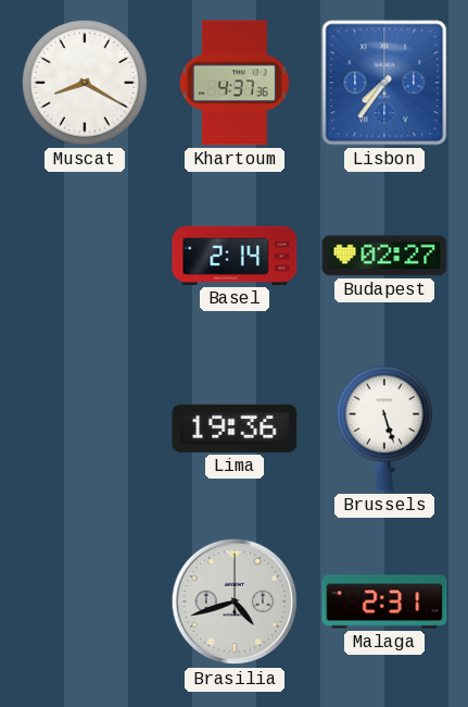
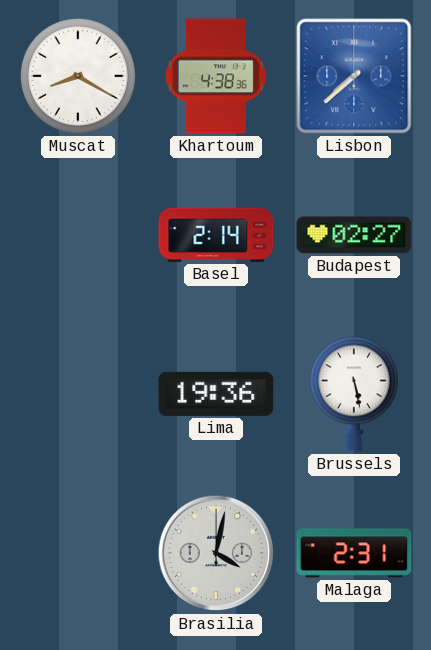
Khartoum: 4:37 -> 4:38 (216, 76)
Lisbon: 7:36 -> 7:38 (354, 76)
Brussels: 5:27 -> 5:28 (354, 394)
Brasilia: 4:42 -> 4:02 (216, 553)
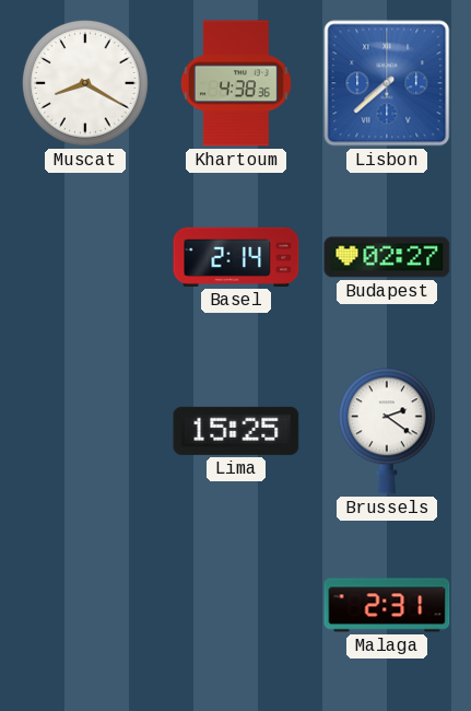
Lima: 19:36 -> 15:25 (236, 431)
Brussels: 5:28 -> 2:21 (387, 431)
Brasilia: 4:02 -> none (216, 553)
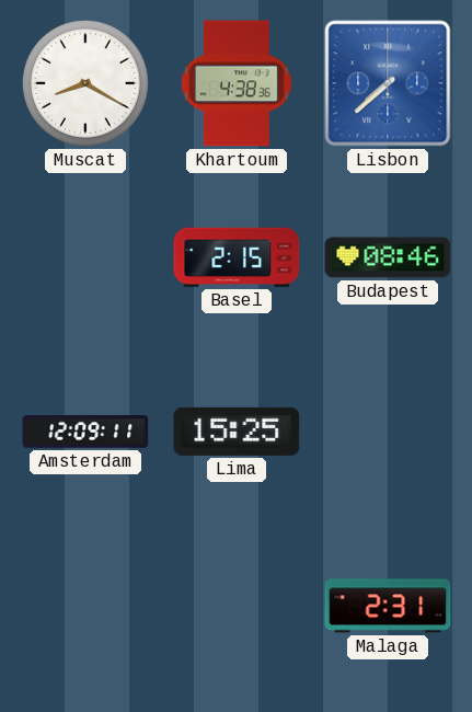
Basel: 2:14 -> 2:15 (237, 257)
Budapest: 02:27 -> 08:46 (388, 257)
Amsterdam: none -> 12:09 (85, 433)
Brussels: 2:21 -> none (387, 431)
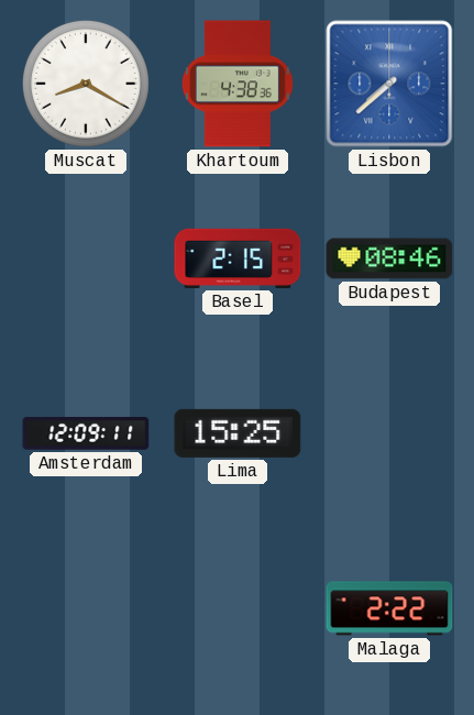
Malaga: 2:31 -> 2:22 (389, 608)
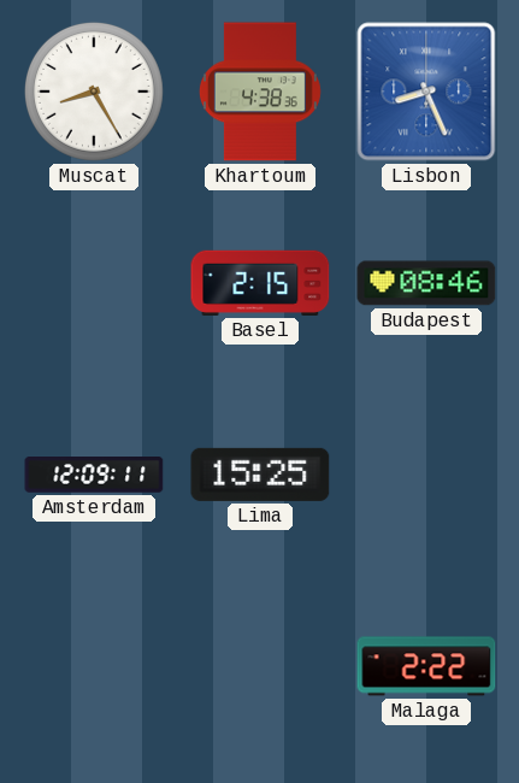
Muscat: 8:20 -> 8:25 (94, 92)
Lisbon: 7:38 -> 8:26 (426, 92)
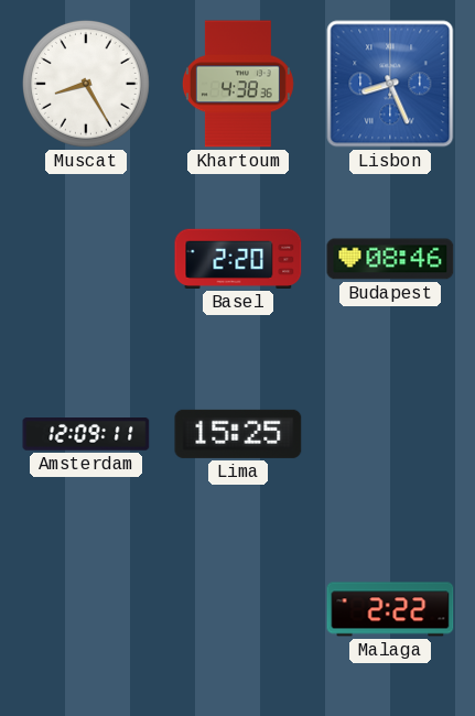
Basel: 2:15 -> 2:20 (238, 259)
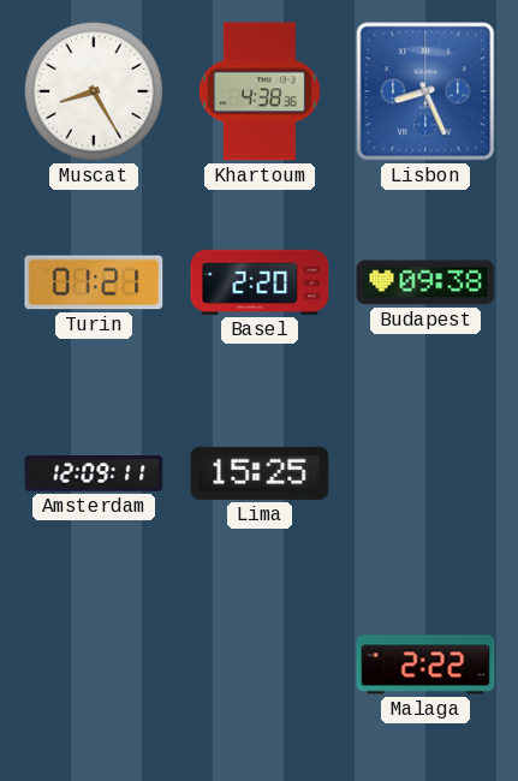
Turin: none -> 01:21 (94, 282)
Budapest: 08:46 -> 09:38 (425, 282)
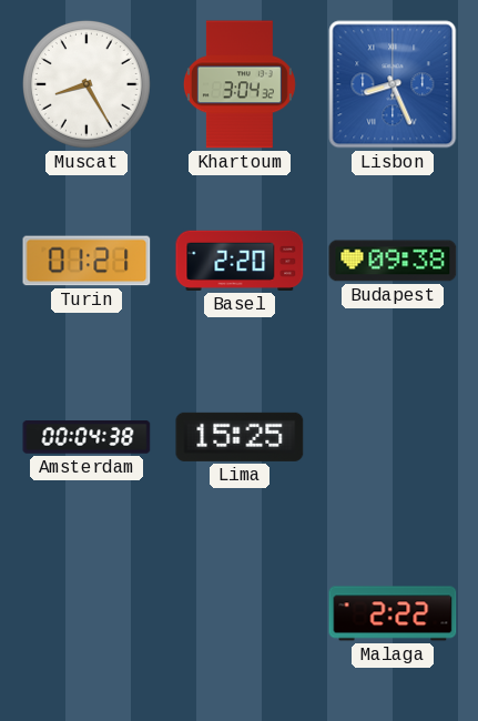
Khartoum: 4:38 -> 3:04 (240, 84)
Amsterdam: 12:09 -> 00:04 (87, 438)
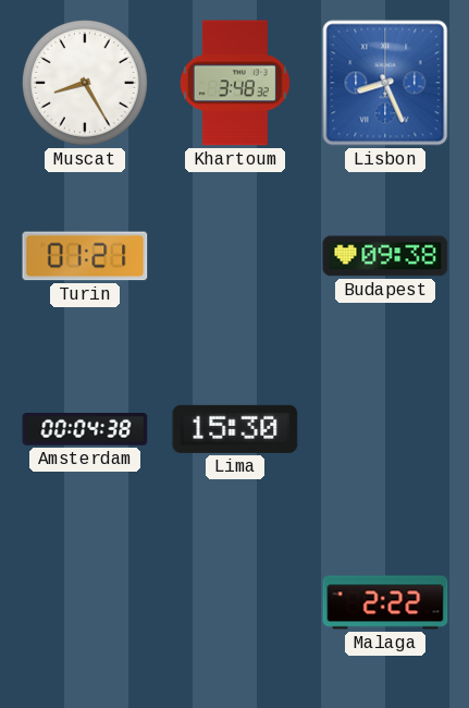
Khartoum: 3:04 -> 3:48 (235, 83)
Basel: 2:20 -> none (240, 261)
Lima: 15:25 -> 15:30 (235, 429)
